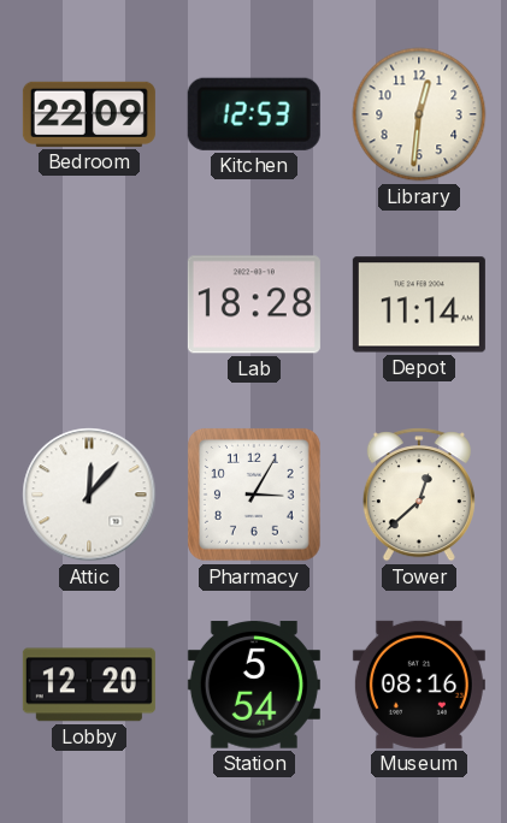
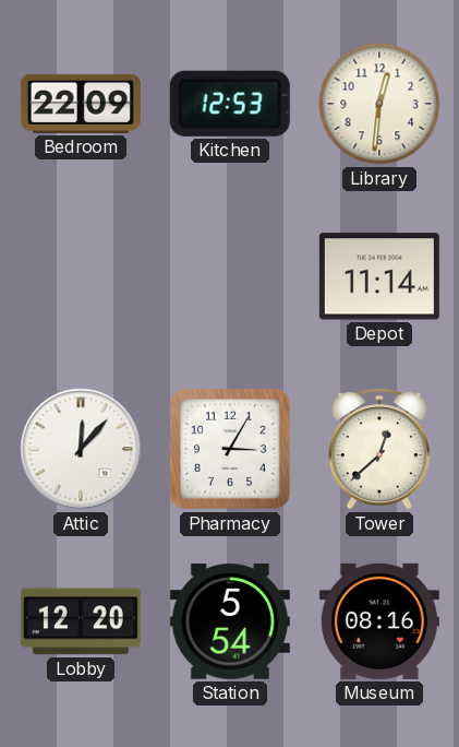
Lab: 18:28 -> none (254, 304)
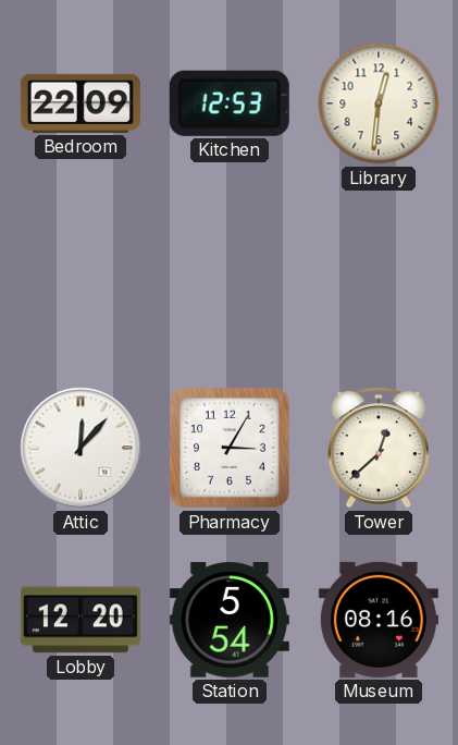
Depot: 11:14 -> none (379, 276)
